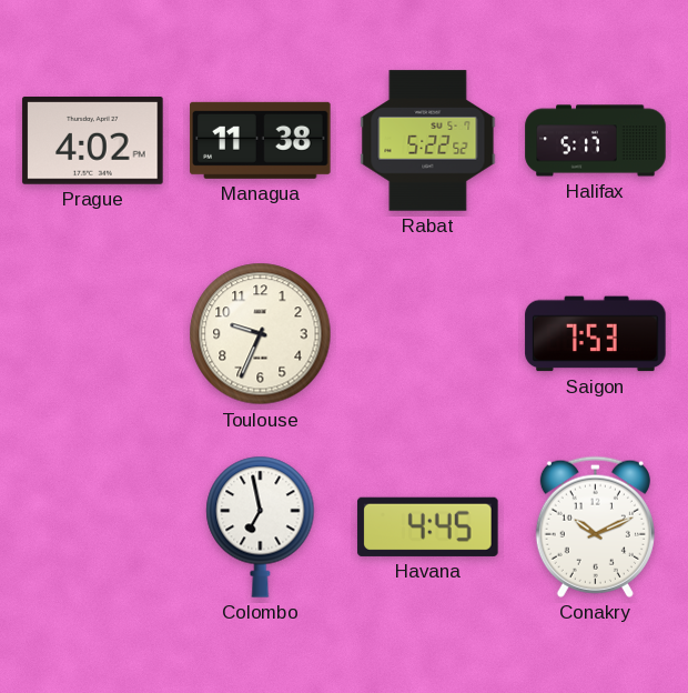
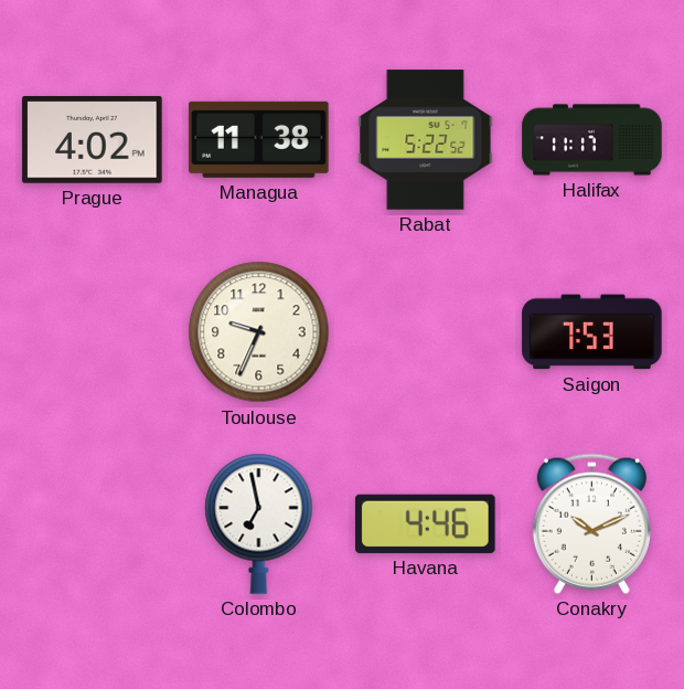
Halifax: 5:17 -> 11:17 (592, 140)
Havana: 4:45 -> 4:46 (426, 523)
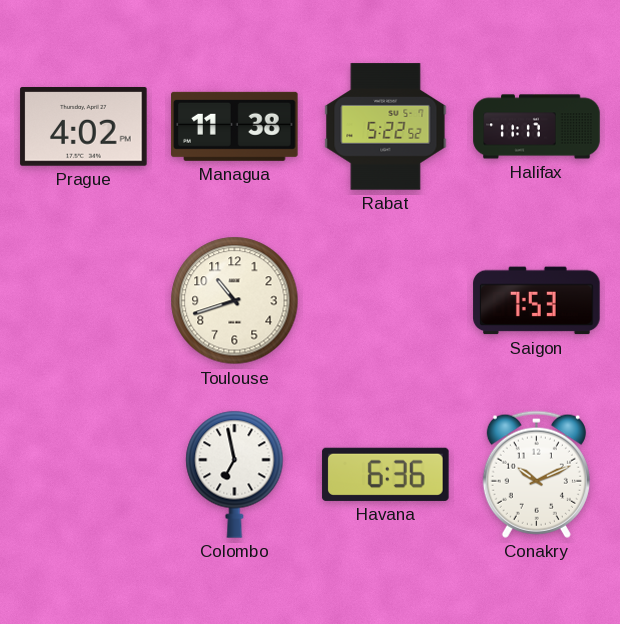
Toulouse: 9:34 -> 10:42 (235, 301)
Havana: 4:46 -> 6:36 (386, 474)
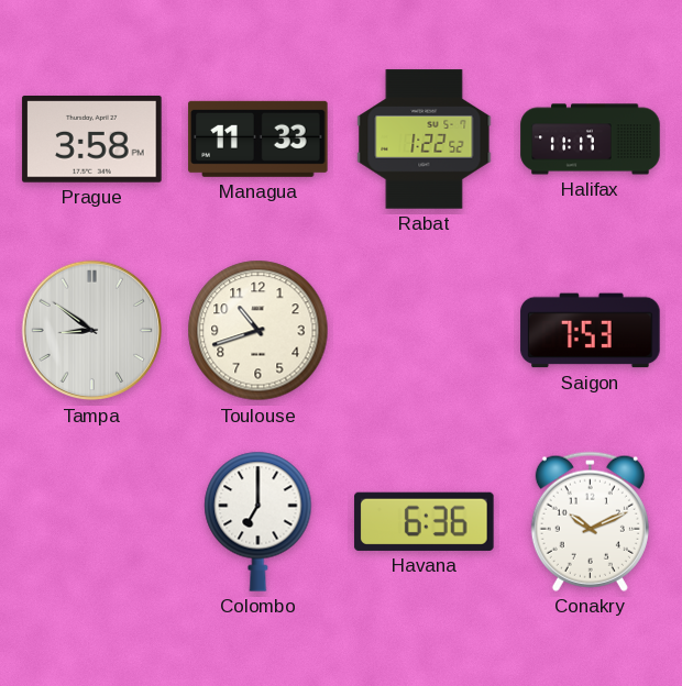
Prague: 4:02 -> 3:58 (92, 140)
Managua: 11:38 -> 11:33 (258, 139)
Rabat: 5:22 -> 1:22 (425, 140)
Tampa: none -> 8:51 (92, 331)
Colombo: 6:58 -> 7:00 (258, 521)
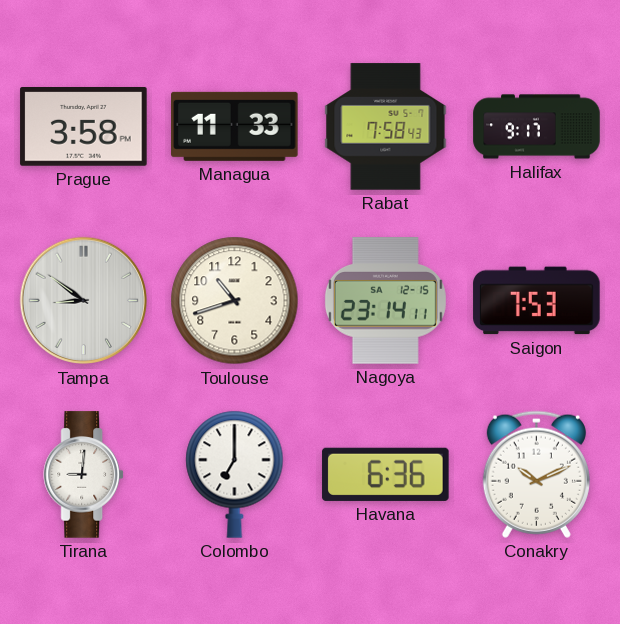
Rabat: 1:22 -> 7:58 (386, 127)
Halifax: 11:17 -> 9:17 (537, 127)
Nagoya: none -> 23:14 (385, 301)
Tirana: none -> 9:01 (83, 475)
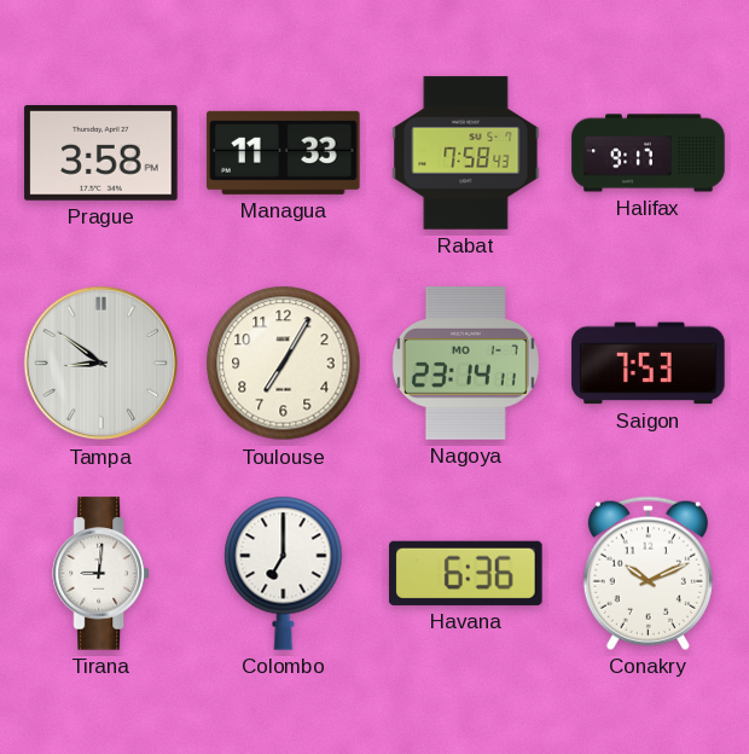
Toulouse: 10:42 -> 7:05 (284, 364)
Nagoya date: SA 12-15 -> MO 1-7 (465, 364)
